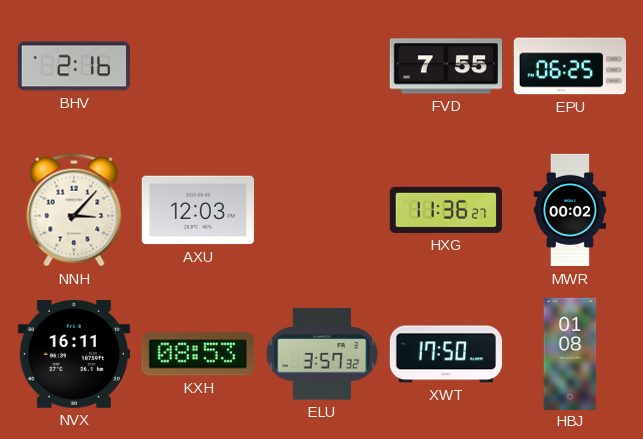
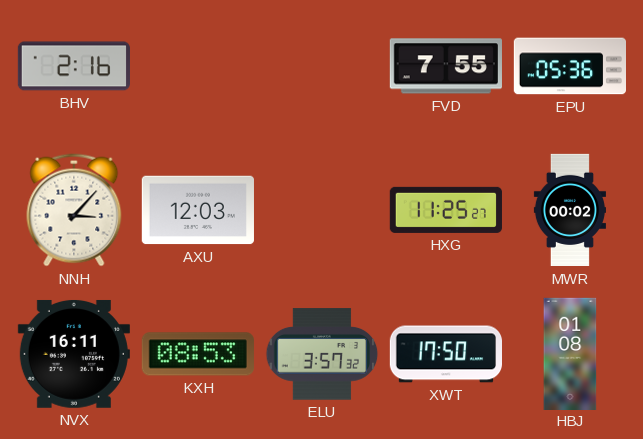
EPU: 06:25 -> 05:36 (569, 66)
HXG: 11:36 -> 11:25 (446, 210)
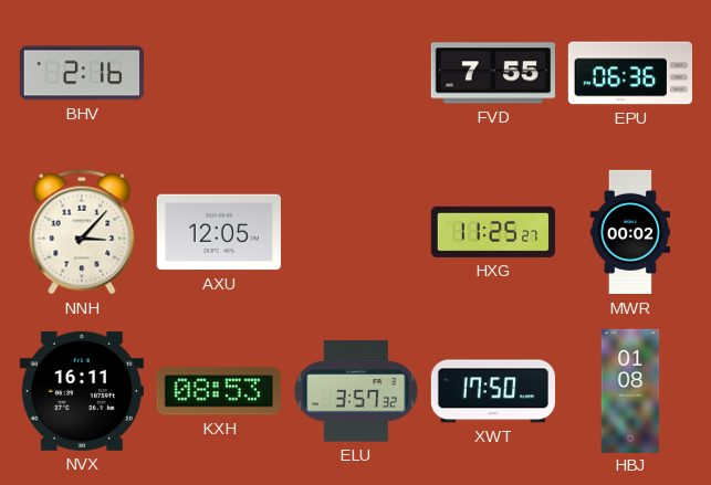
EPU: 05:36 -> 06:36 (629, 73)
AXU: 12:03 -> 12:05 (219, 232)
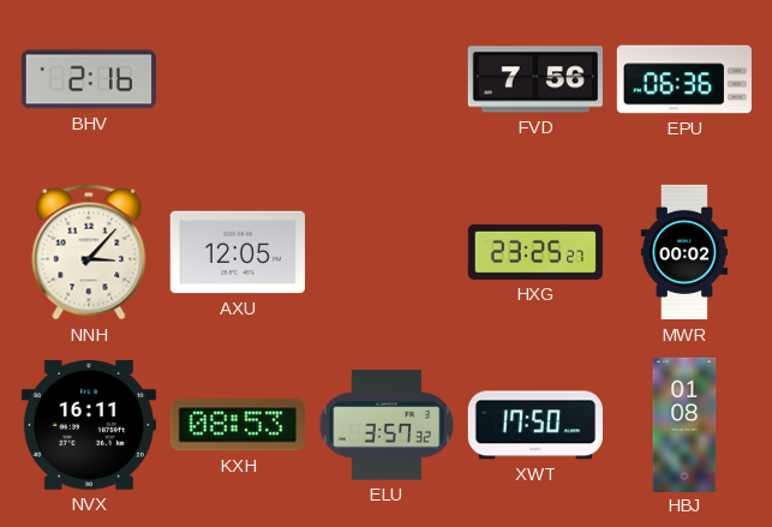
FVD: 7:55 -> 7:56 (535, 79)
HXG: 11:25 -> 23:25 (535, 252)
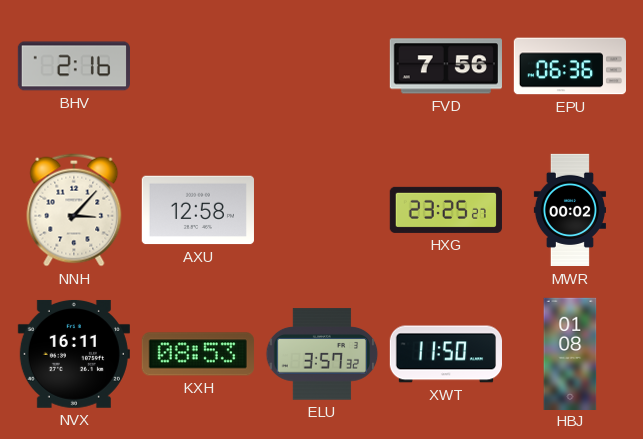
AXU: 12:05 -> 12:58 (198, 210)
XWT: 17:50 -> 11:50 (445, 354)
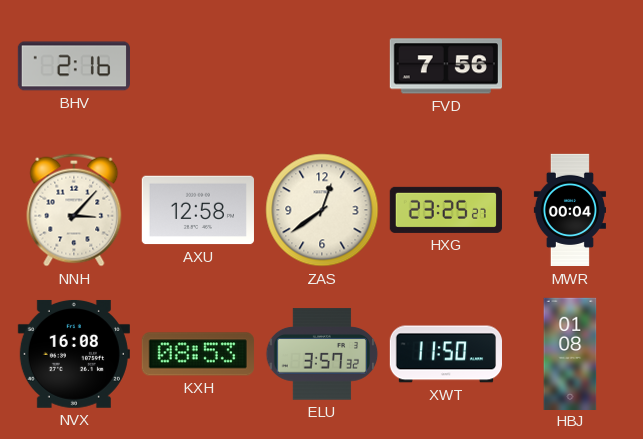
EPU: 06:36 -> none (569, 66)
ZAS: none -> 12:39 (322, 210)
MWR: 00:02 -> 00:04 (570, 210)
NVX: 16:11 -> 16:08 (74, 354)
